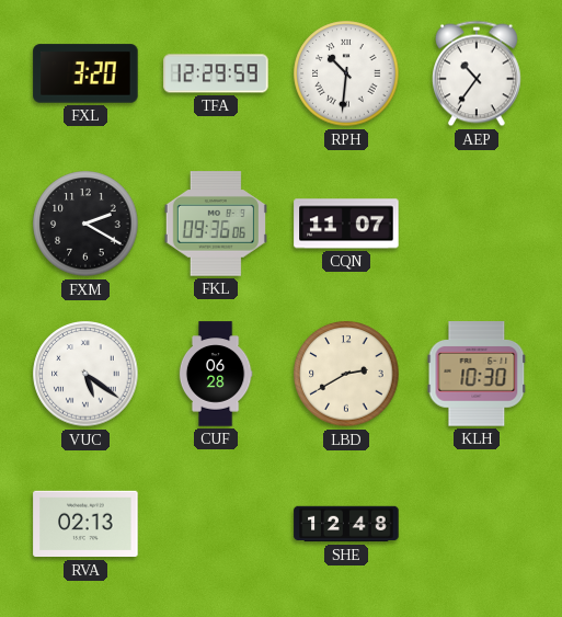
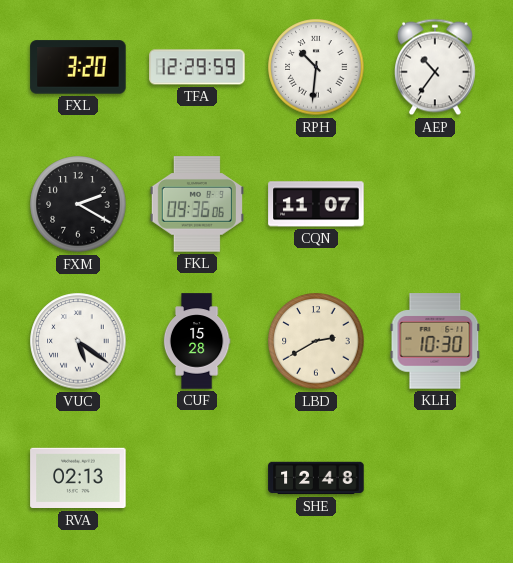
CUF: 06:28 -> 15:28 (197, 341)
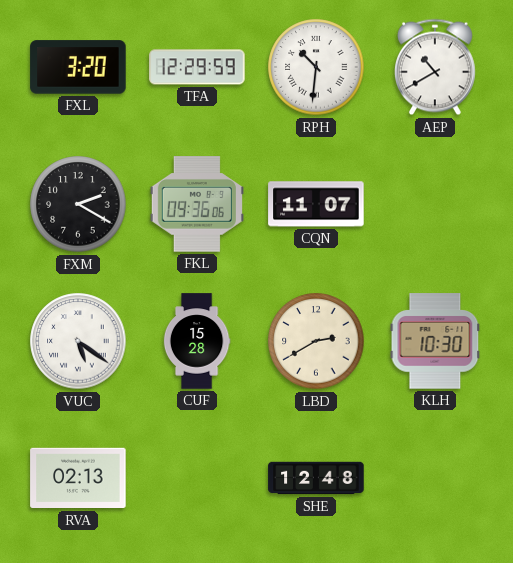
AEP: 10:36 -> 10:40 (435, 67)
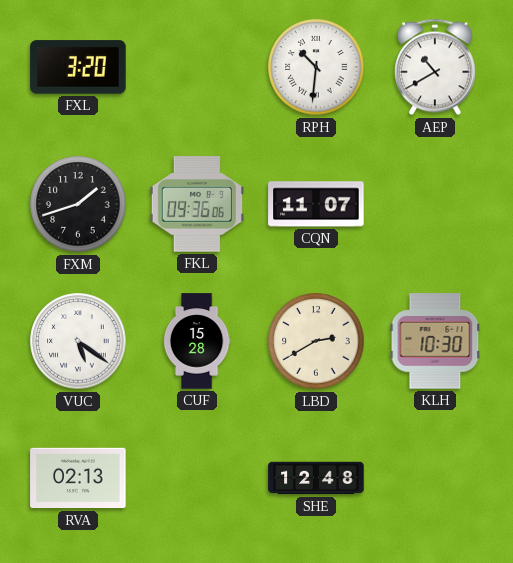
TFA: 12:29 -> none (197, 67)
FXM: 2:20 -> 1:42 (78, 204)
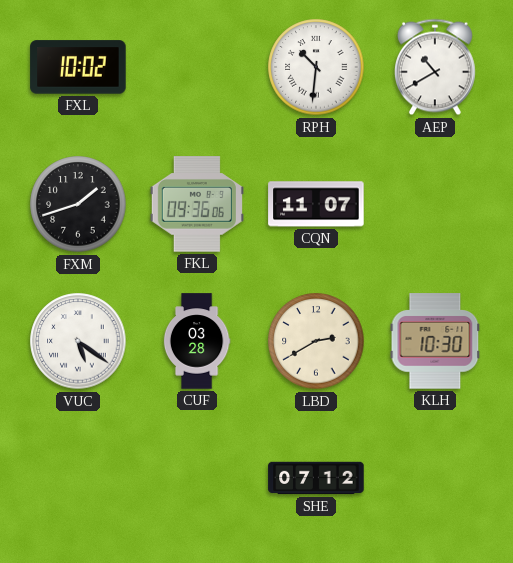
FXL: 3:20 -> 10:02 (78, 67)
CUF: 15:28 -> 03:28 (197, 341)
RVA: 02:13 -> none (78, 478)
SHE: 12:48 -> 07:12 (316, 478)
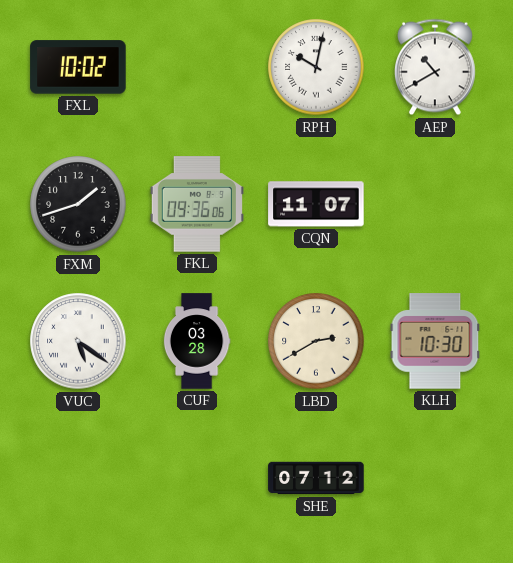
RPH: 10:31 -> 10:02 (316, 67)
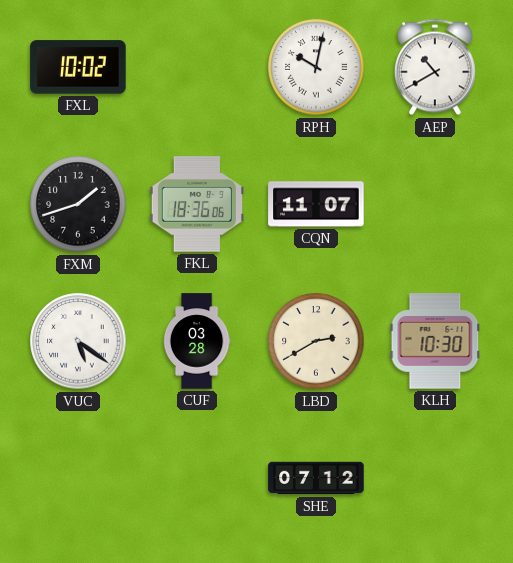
FKL: 09:36 -> 18:36 (197, 204)
